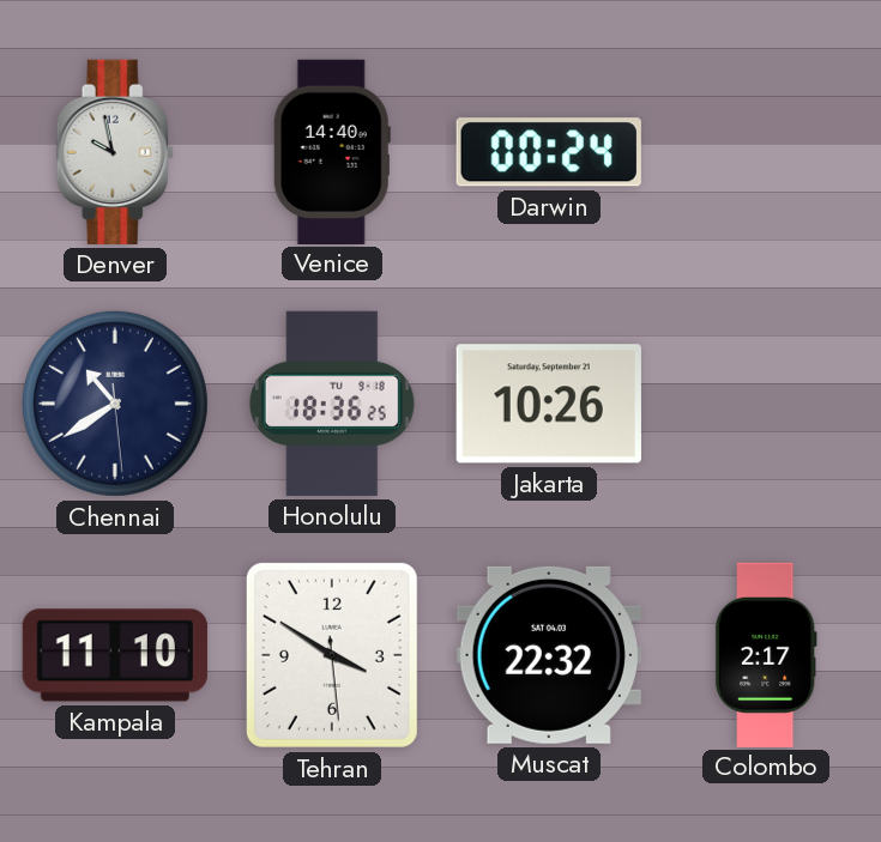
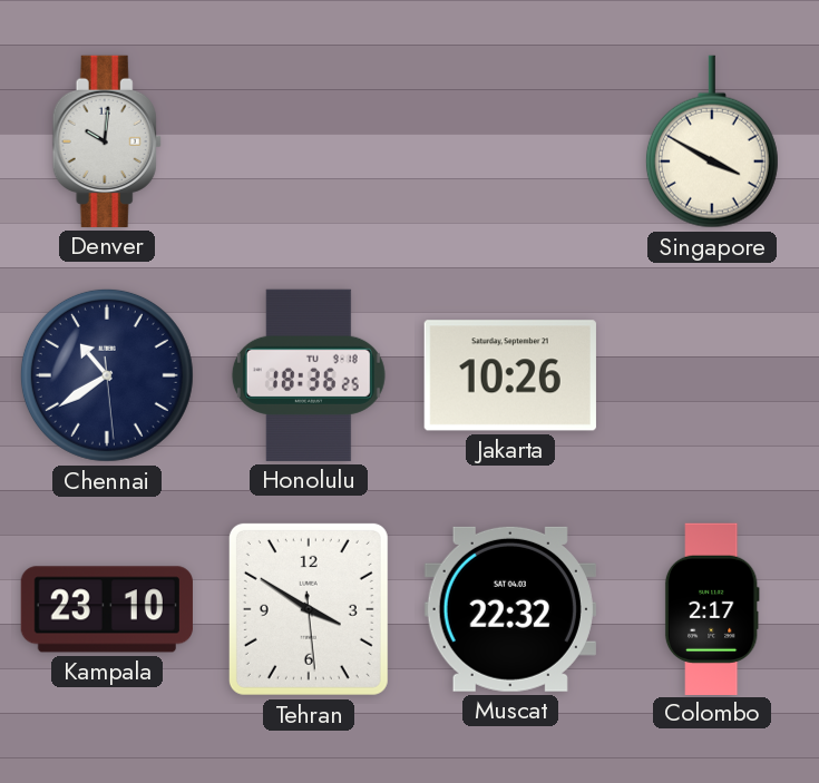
Denver: 9:58 -> 10:01 (107, 141)
Venice: 14:40 -> none (332, 151)
Darwin: 00:24 -> none (549, 152)
Singapore: none -> 3:50 (712, 141)
Kampala: 11:10 -> 23:10 (107, 609)
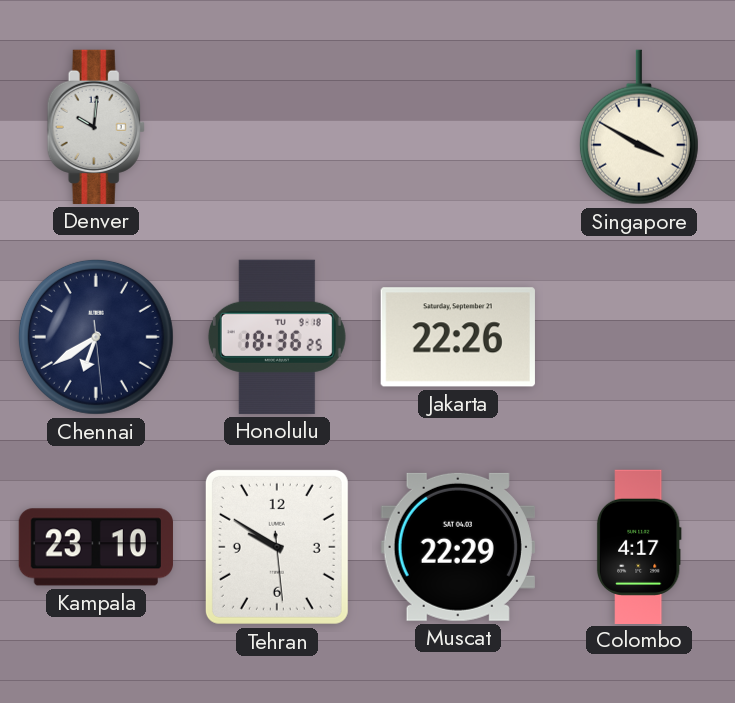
Chennai: 10:39 -> 6:39 (96, 337)
Jakarta: 10:26 -> 22:26 (458, 337)
Tehran: 3:50 -> 9:50 (277, 547)
Muscat: 22:32 -> 22:29 (458, 547)
Colombo: 2:17 -> 4:17 (639, 546)
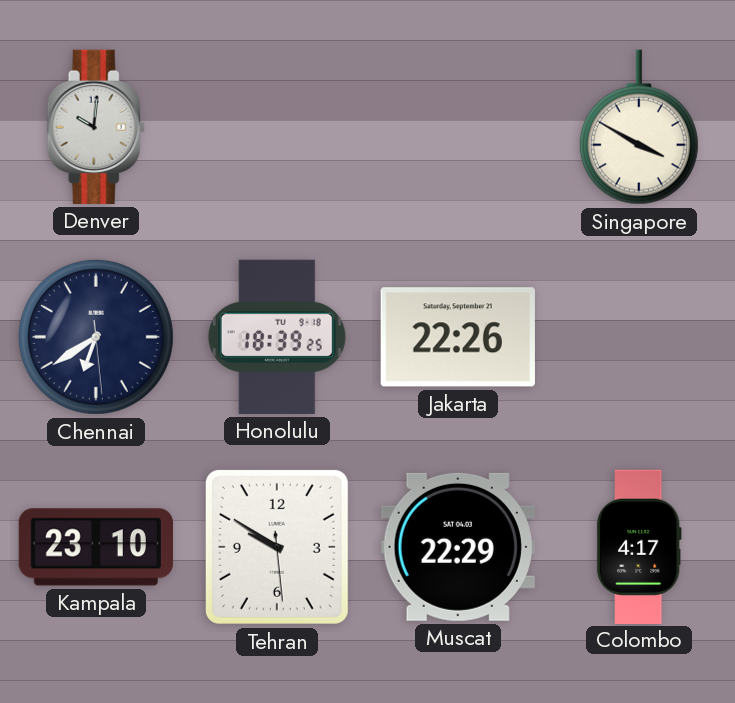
Honolulu: 18:36 -> 18:39 (277, 337)
